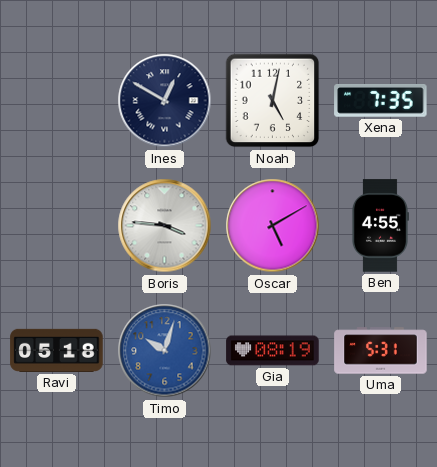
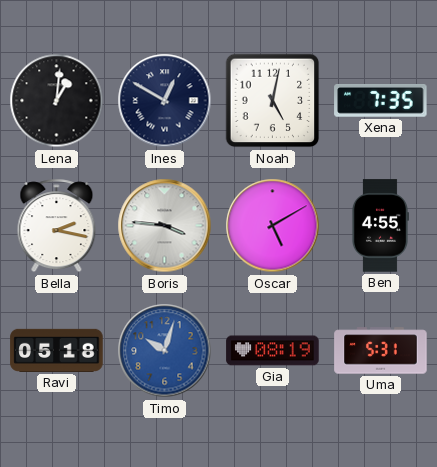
Lena: none -> 1:01 (57, 101)
Bella: none -> 2:17 (57, 226)
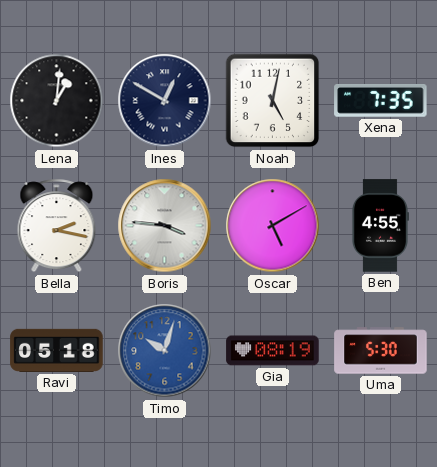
Uma: 5:31 -> 5:30 (381, 351)
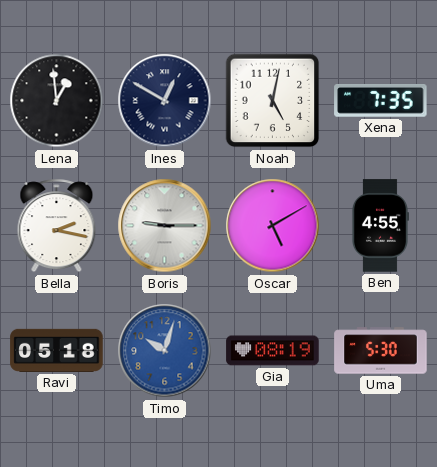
Lena: 1:01 -> 12:59 (57, 101)
Boris: 3:46 -> 9:15 (165, 226)
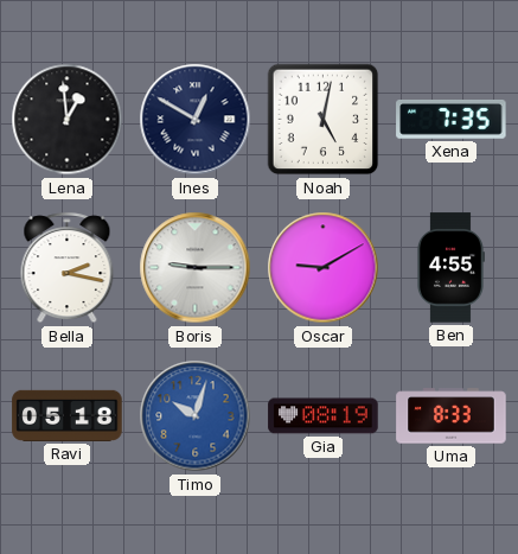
Oscar: 5:10 -> 9:10 (324, 268)
Uma: 5:30 -> 8:33 (452, 416)
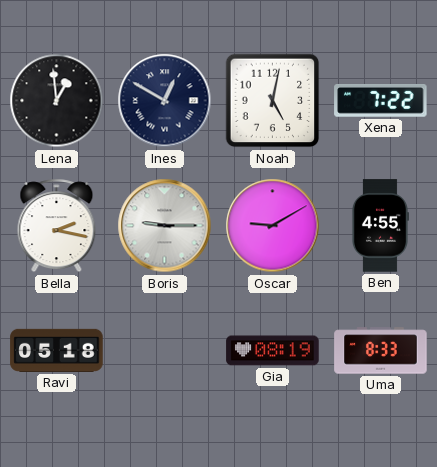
Xena: 7:35 -> 7:22 (381, 101)
Timo: 10:03 -> none (196, 416)
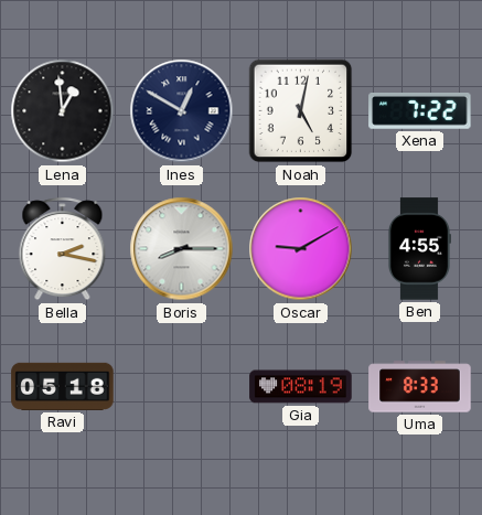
Boris: 9:15 -> 8:15 (182, 249)
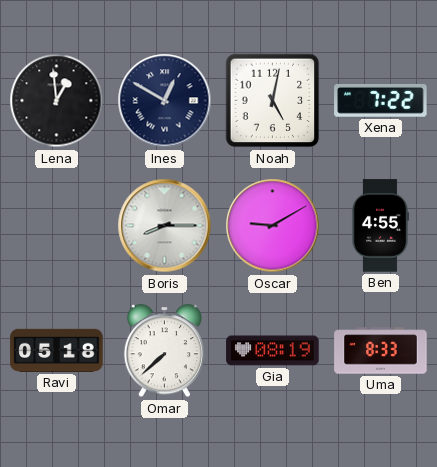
Bella: 2:17 -> none (63, 249)
Omar: none -> 7:38 (164, 351)
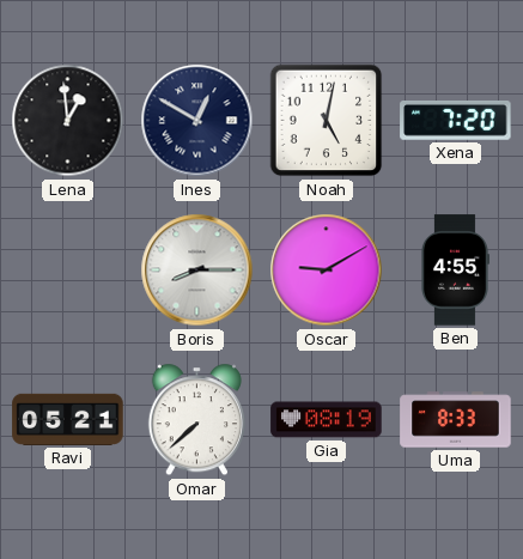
Xena: 7:22 -> 7:20 (456, 121)
Ravi: 05:18 -> 05:21 (68, 419)
